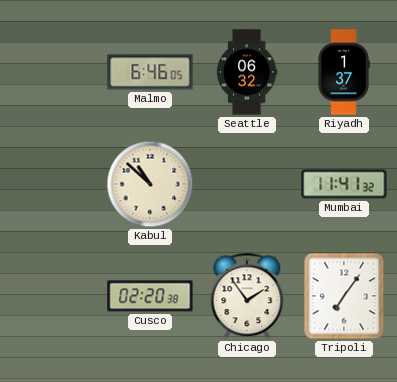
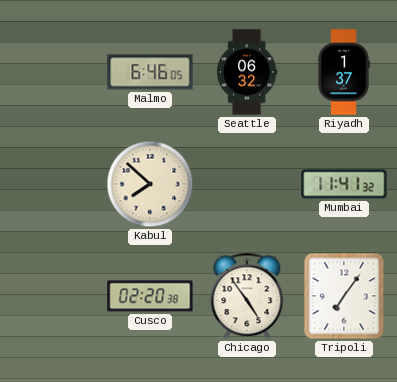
Kabul: 10:52 -> 7:52 (150, 184)
Chicago: 1:54 -> 4:54 (247, 296)
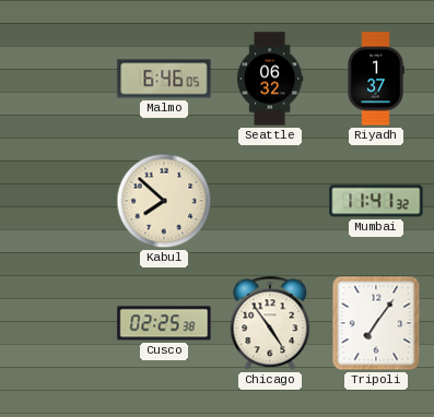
Cusco: 02:20 -> 02:25 (164, 323)
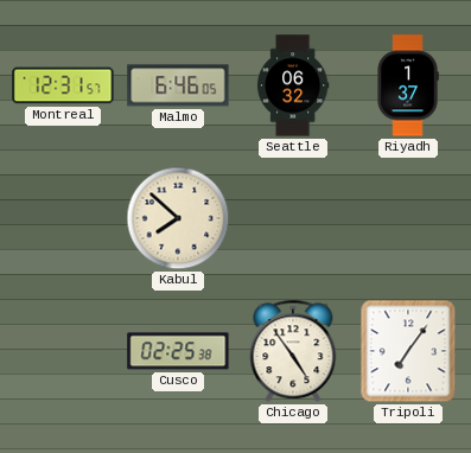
Montreal: none -> 12:31 (63, 85)
Mumbai: 11:41 -> none (376, 201)
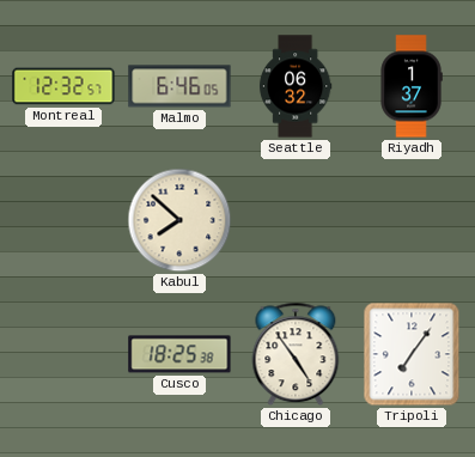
Montreal: 12:31 -> 12:32 (63, 86)
Cusco: 02:25 -> 18:25 (179, 354)
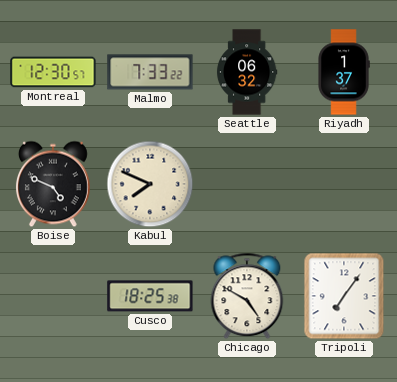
Montreal: 12:32 -> 12:30 (53, 72)
Malmo: 6:46 -> 7:33 (150, 72)
Boise: none -> 4:49 (53, 184)
Kabul: 7:52 -> 7:49 (150, 184)
Chicago: 4:54 -> 4:50 (247, 296)
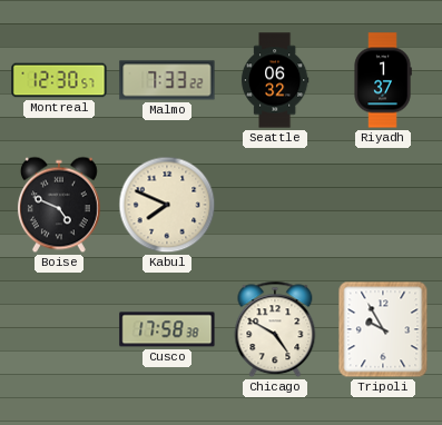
Cusco: 18:25 -> 17:58 (167, 329)
Tripoli: 7:06 -> 9:55 (383, 329)
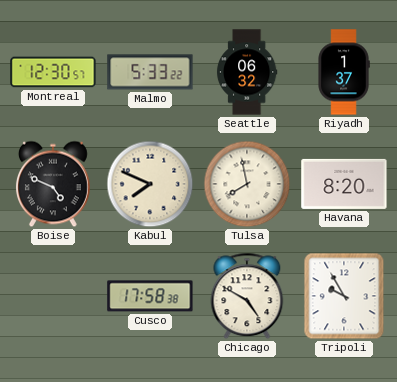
Malmo: 7:33 -> 5:33 (150, 72)
Tulsa: none -> 7:58 (247, 184)
Havana: none -> 8:20 (344, 184)
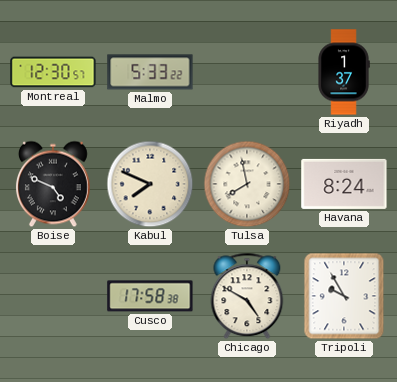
Seattle: 06:32 -> none (247, 72)
Havana: 8:20 -> 8:24 (344, 184)
